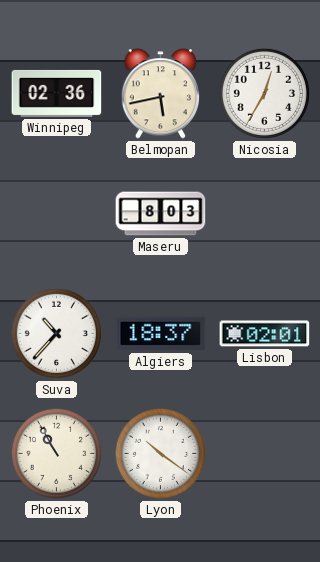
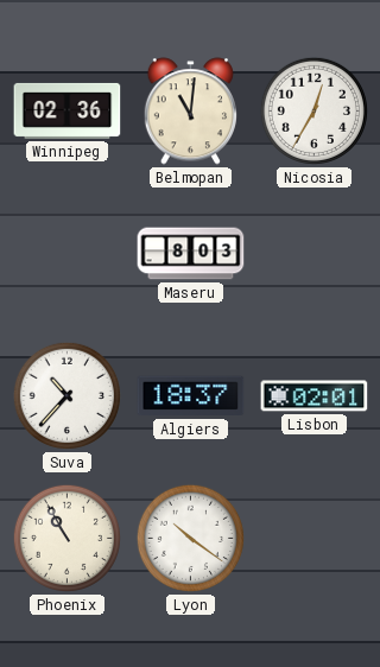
Belmopan: 5:43 -> 11:01 (190, 112)
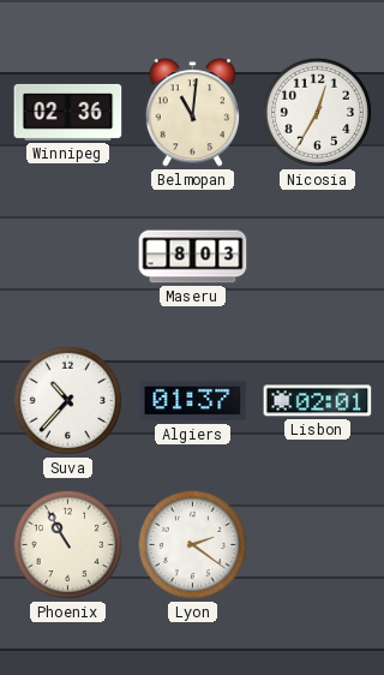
Algiers: 18:37 -> 01:37 (193, 401)
Lyon: 10:21 -> 2:21 (192, 544)
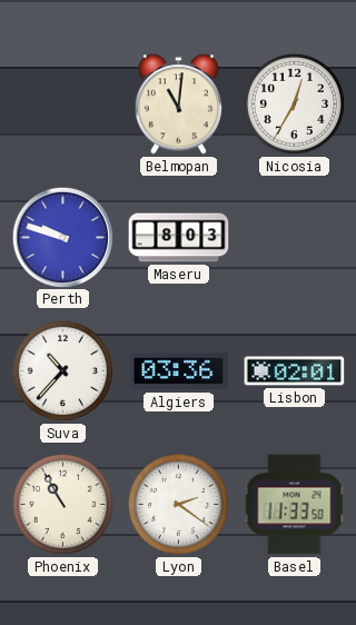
Winnipeg: 02:36 -> none (68, 112)
Perth: none -> 9:48 (62, 237)
Algiers: 01:37 -> 03:36 (179, 371)
Basel: none -> 11:33 (295, 505)
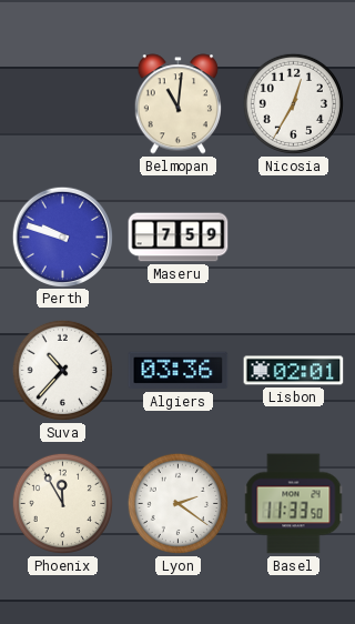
Maseru: 8:03 -> 7:59 (179, 238)
Phoenix: 10:55 -> 11:55 (62, 503)
